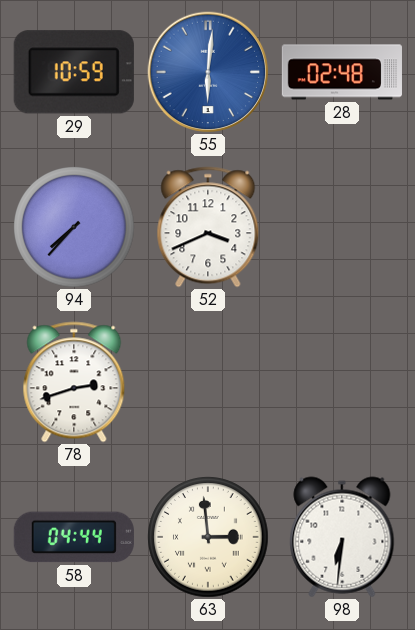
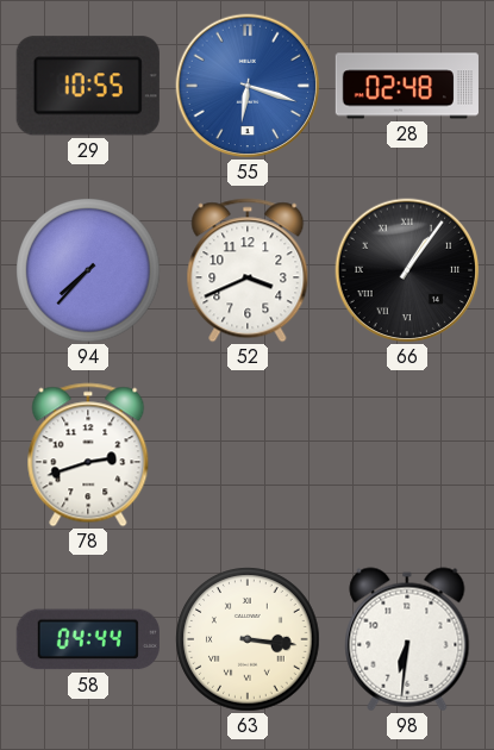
29: 10:59 -> 10:55 (88, 86)
55: 6:01 -> 6:18 (248, 86)
66: none -> 1:06 (407, 270)
63: 2:59 -> 3:16 (248, 639)
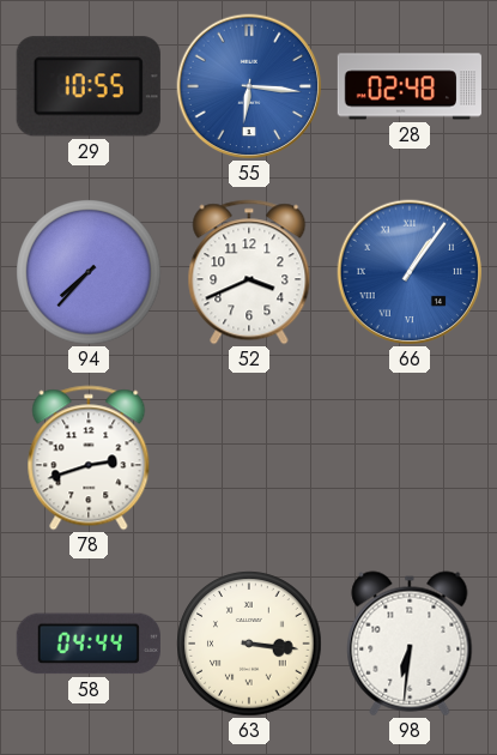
55: 6:18 -> 6:16 (249, 86)
66 dial: black -> blue (410, 272)
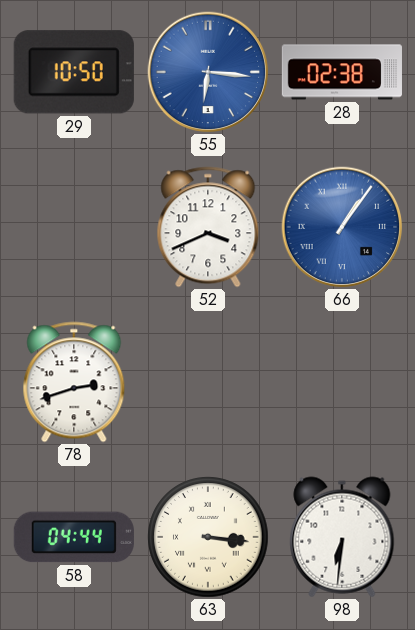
29: 10:55 -> 10:50 (74, 72)
28: 02:48 -> 02:38 (342, 72)
94: 7:37 -> none (89, 272)
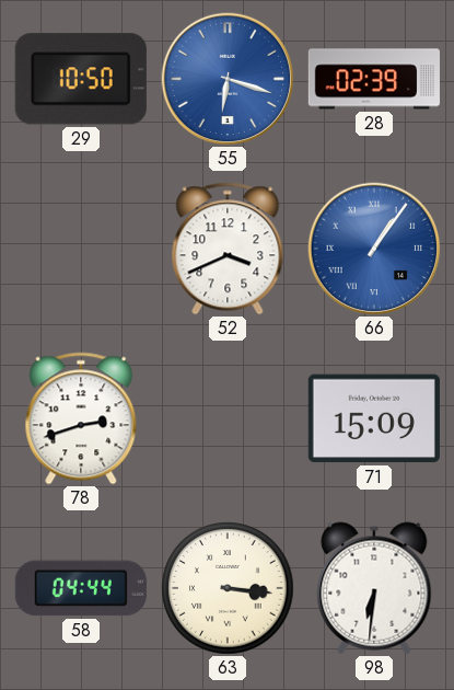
55: 6:16 -> 6:18 (228, 79)
28: 02:38 -> 02:39 (374, 79)
71: none -> 15:09 (374, 418)
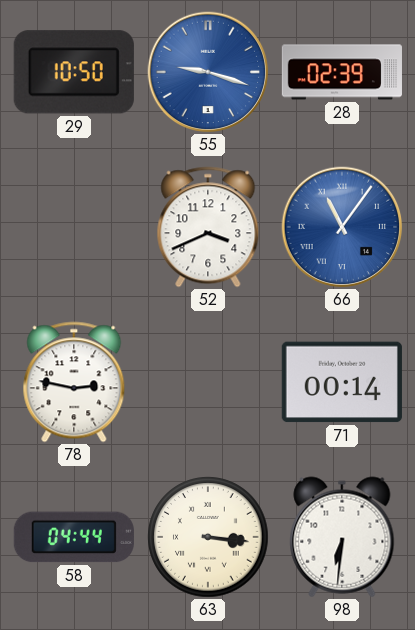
55: 6:18 -> 9:18 (208, 72)
66: 1:06 -> 11:06 (342, 227)
78: 2:42 -> 2:47 (74, 382)
71: 15:09 -> 00:14 (342, 382)
